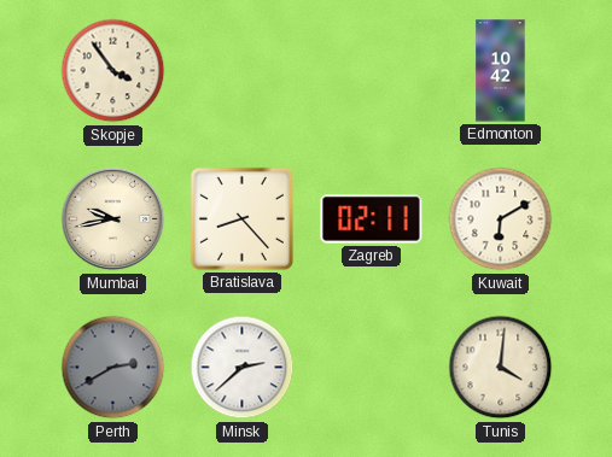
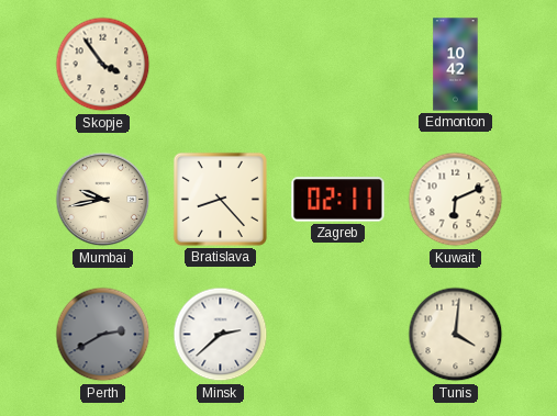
Kuwait: 6:10 -> 6:11 (456, 200)
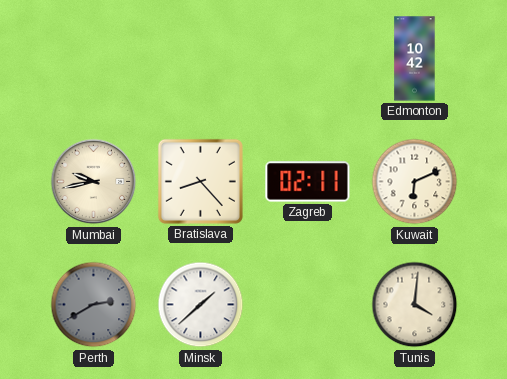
Skopje: 3:54 -> none (103, 65)
Minsk: 2:38 -> 1:38 (201, 305)
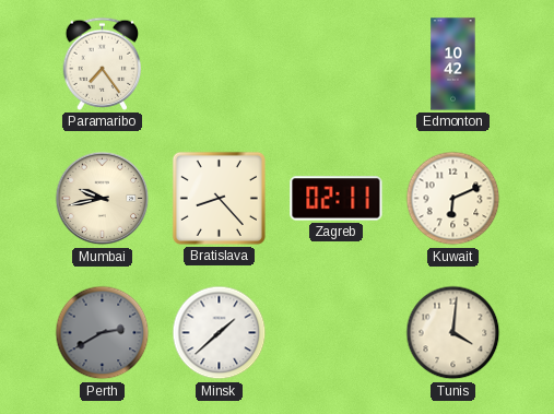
Paramaribo: none -> 7:24 (103, 63)
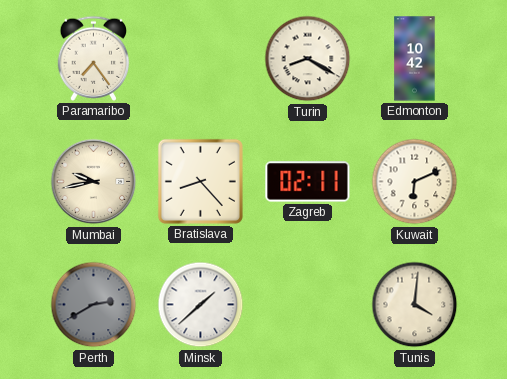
Turin: none -> 8:20 (308, 59)
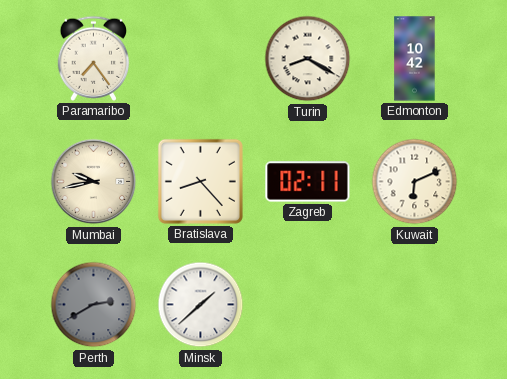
Tunis: 4:01 -> none (415, 305)
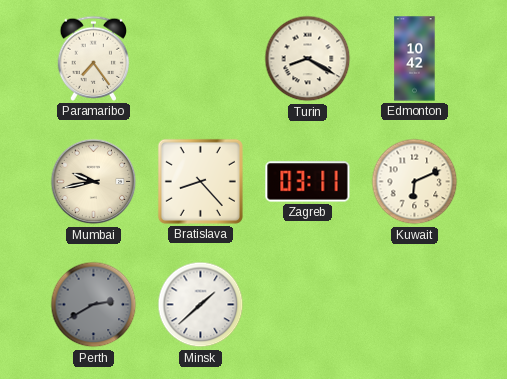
Zagreb: 02:11 -> 03:11 (308, 182)
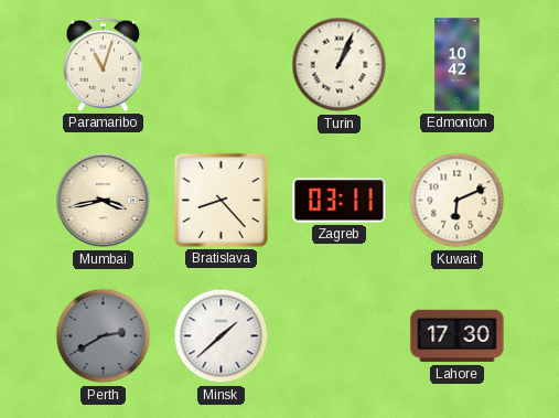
Paramaribo: 7:24 -> 11:03 (104, 64)
Turin: 8:20 -> 1:04 (340, 65)
Mumbai: 9:43 -> 3:43 (104, 201)
Lahore: none -> 17:30 (458, 336)
